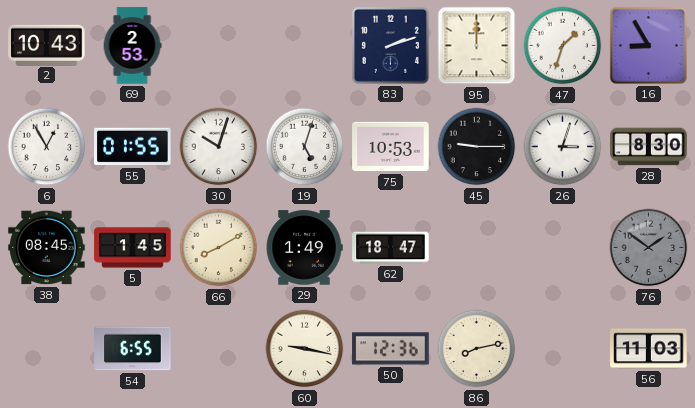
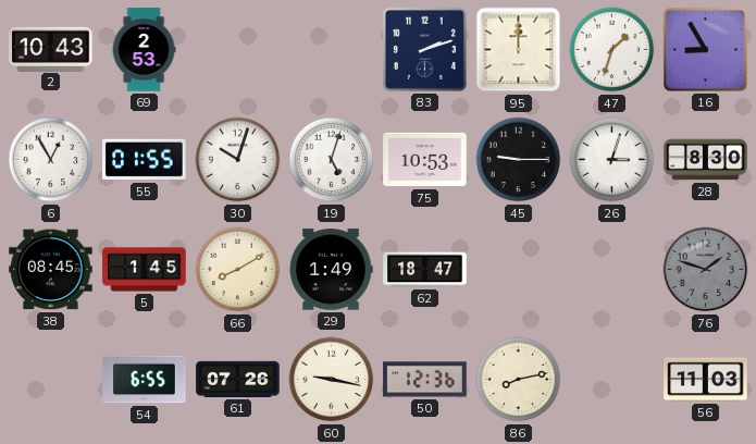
76: 1:51 -> 1:48 (706, 270)
61: none -> 07:26 (238, 379)
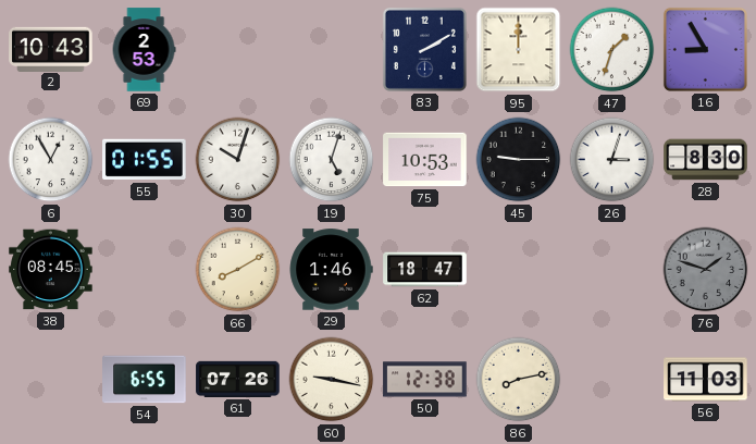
83: 2:12 -> 2:10 (424, 49)
5: 1:45 -> none (145, 270)
29: 1:49 -> 1:46 (331, 270)
50: 12:36 -> 12:38 (425, 380)
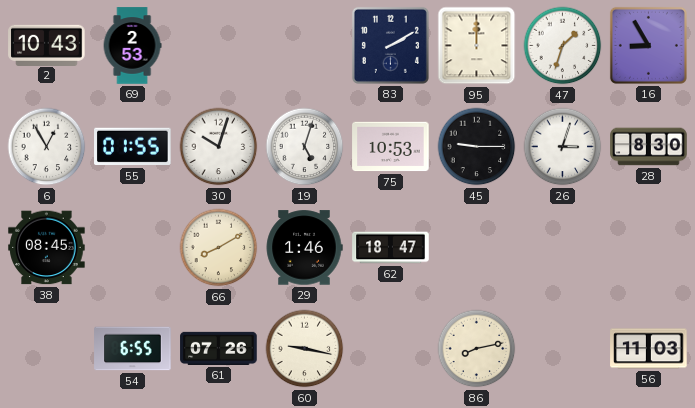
76: 1:48 -> none (706, 270)
50: 12:38 -> none (425, 380)
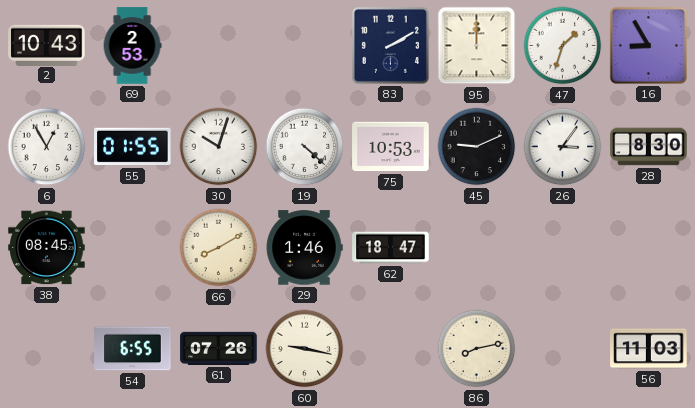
19: 5:03 -> 4:22 (305, 147)
45: 9:15 -> 9:11 (477, 147)
26: 3:03 -> 3:06 (563, 147)
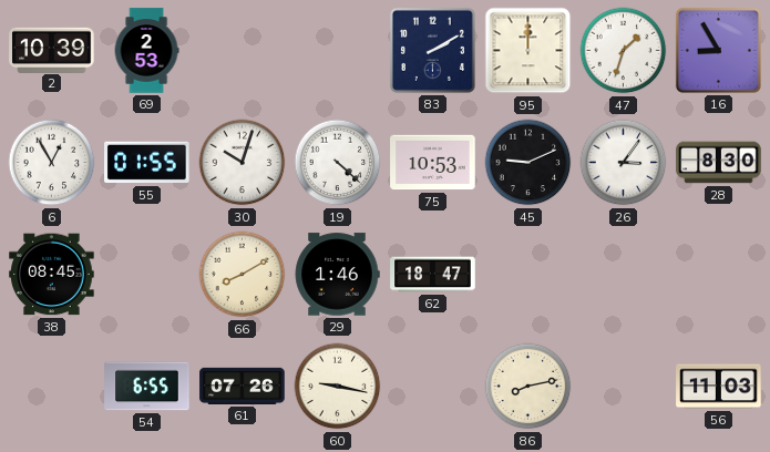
2: 10:43 -> 10:39 (52, 50)
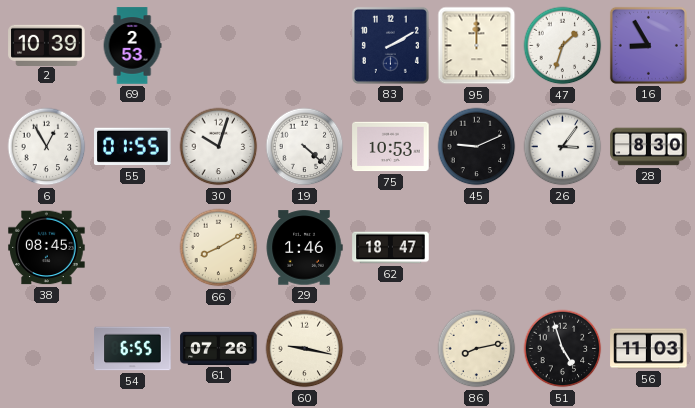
51: none -> 4:57 (563, 349)
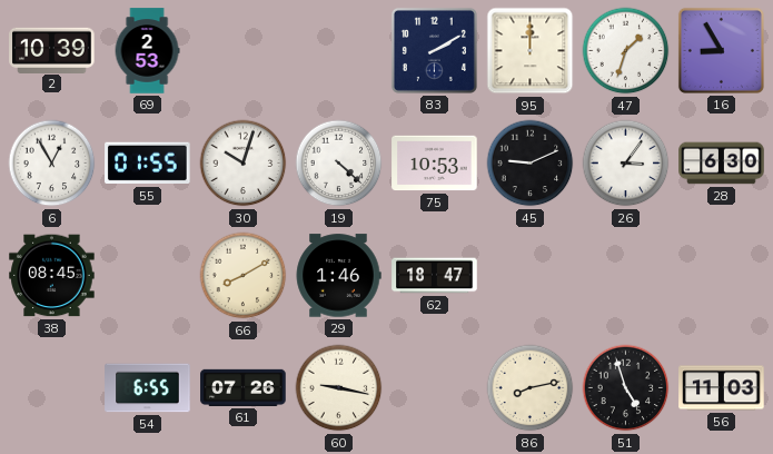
28: 8:30 -> 6:30 (722, 164)
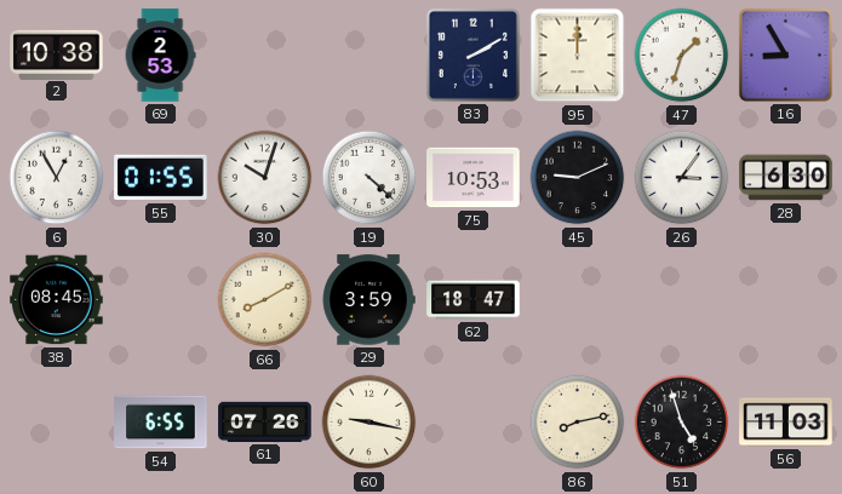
2: 10:39 -> 10:38 (57, 54)
29: 1:46 -> 3:59 (368, 300)
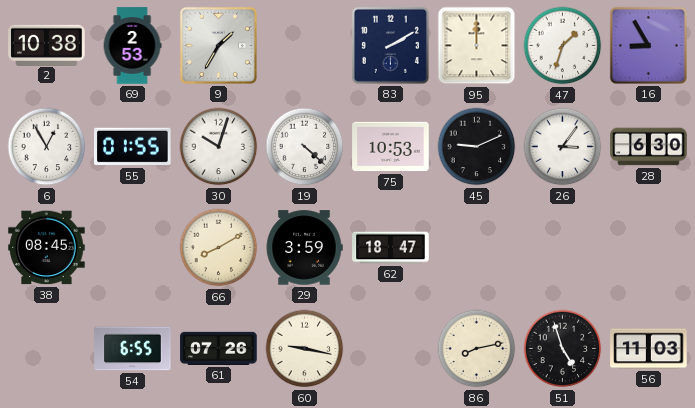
9: none -> 1:35 (218, 45)
